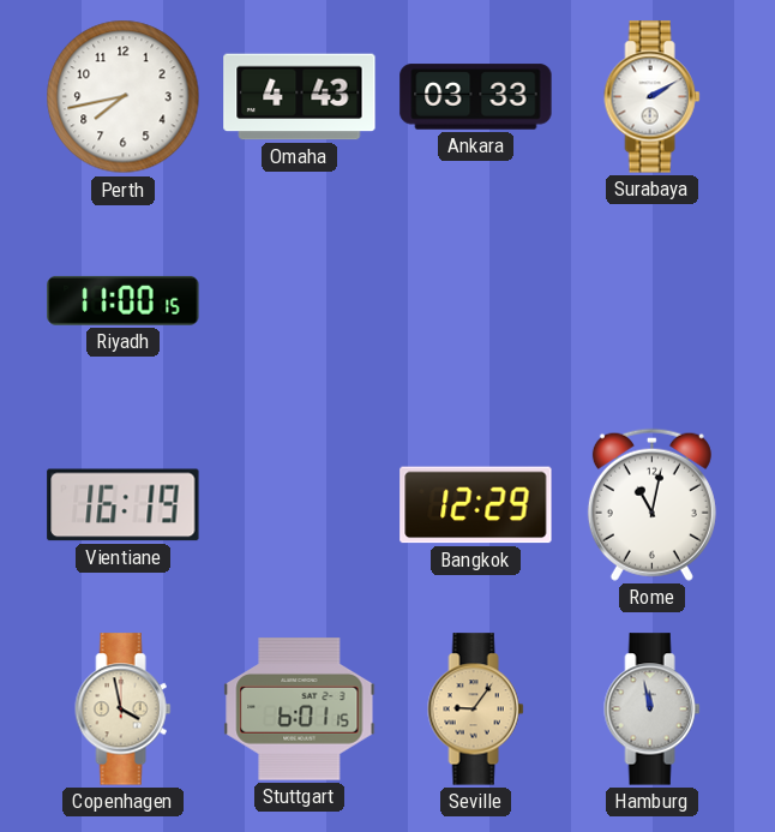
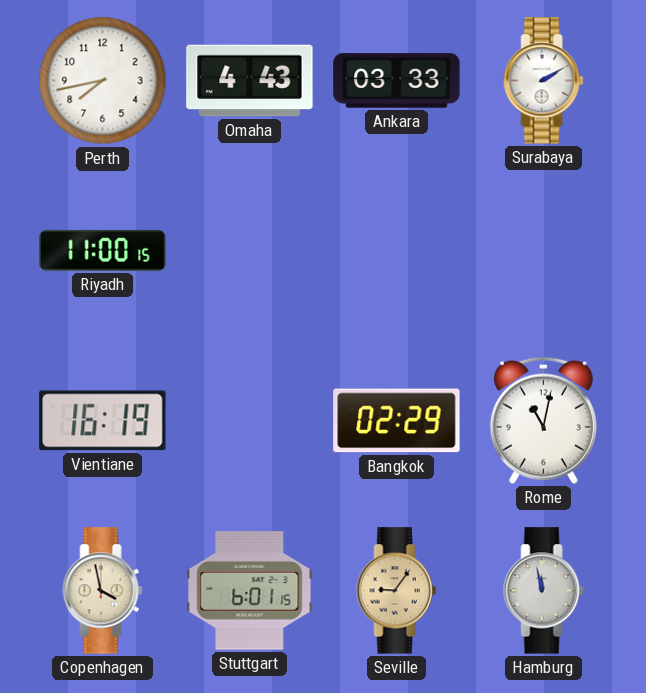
Bangkok: 12:29 -> 02:29 (397, 421)
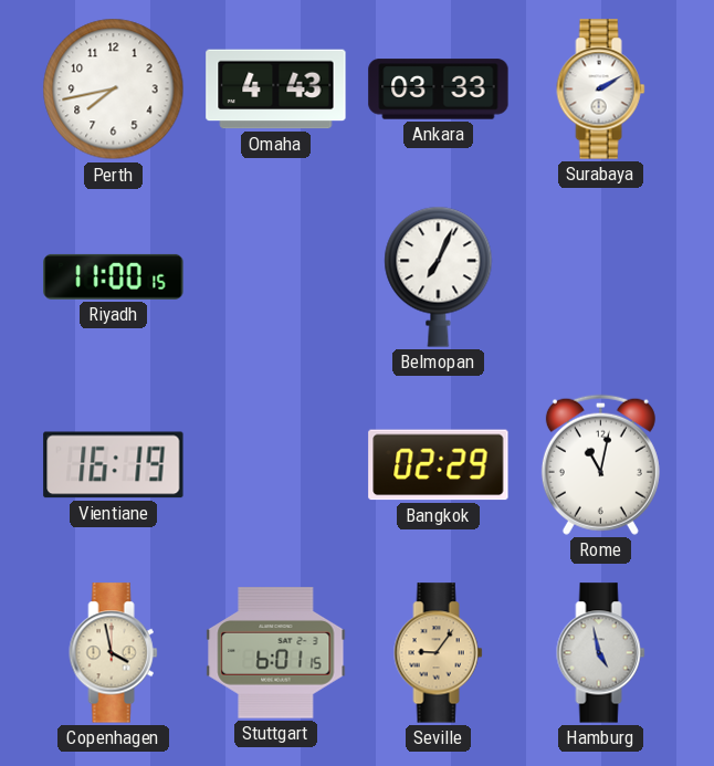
Belmopan: none -> 7:04 (439, 276)
Hamburg: 11:58 -> 4:58 (601, 653)
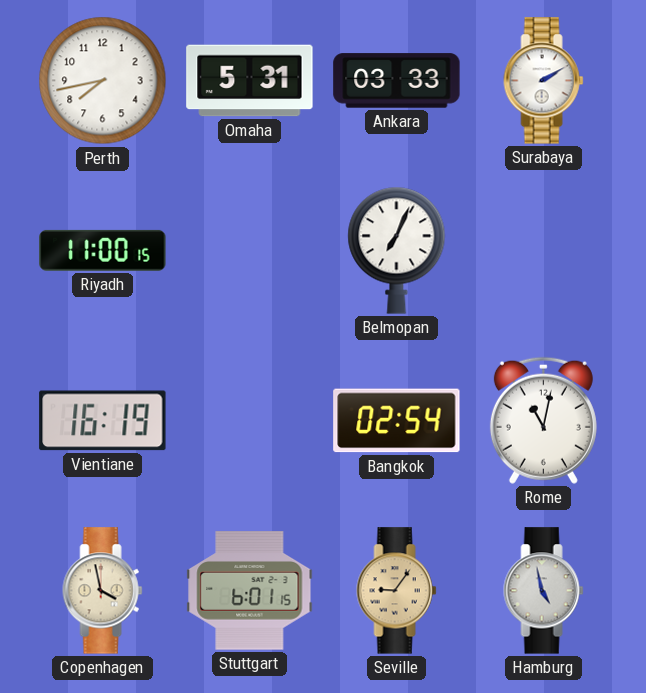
Omaha: 4:43 -> 5:31 (250, 81)
Bangkok: 02:29 -> 02:54 (397, 421)
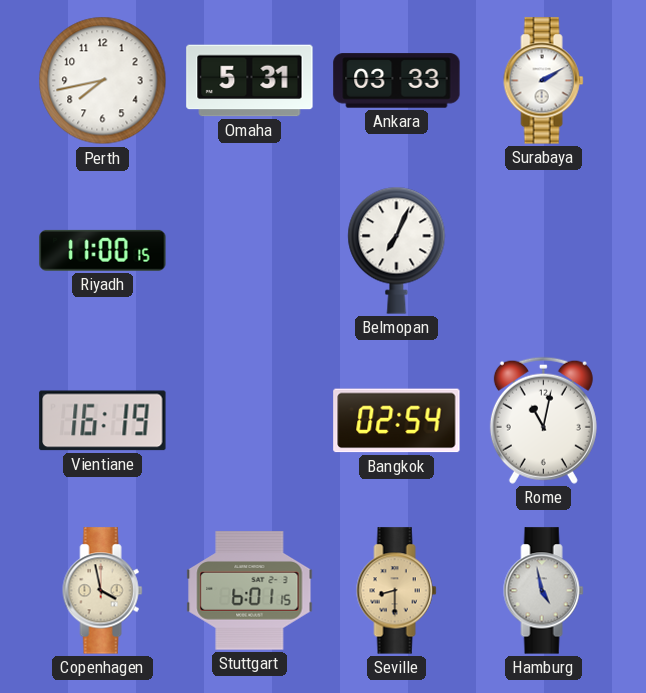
Seville: 9:06 -> 8:30 (397, 591)
